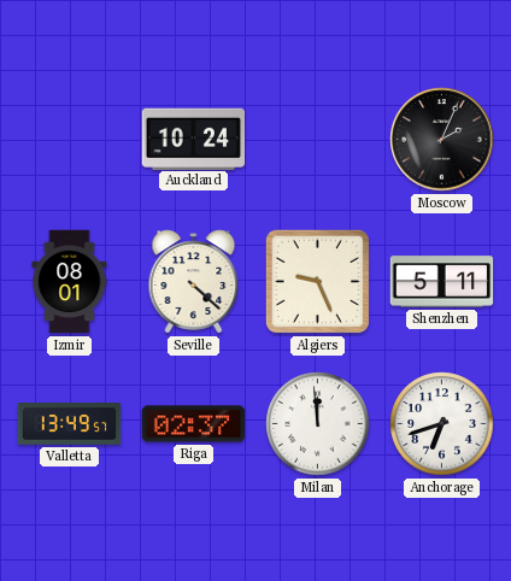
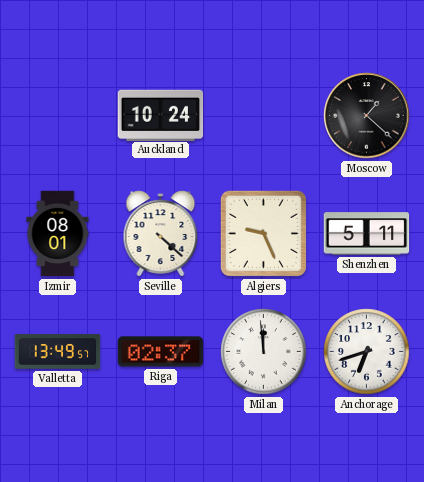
Moscow: 2:04 -> 1:22 (367, 116)
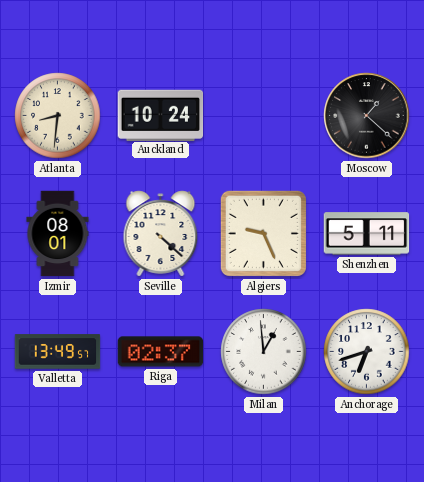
Atlanta: none -> 8:31 (58, 116)
Milan: 11:59 -> 12:59 (264, 352)
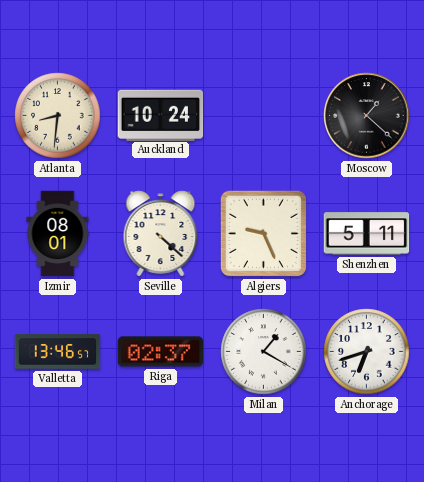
Valletta: 13:49 -> 13:46 (58, 352)
Milan: 12:59 -> 1:20 (264, 352)
